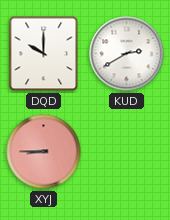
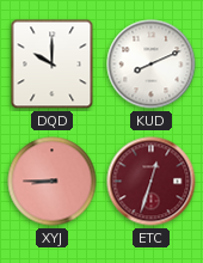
KUD: 2:40 -> 8:11 (152, 65)
ETC: none -> 12:33 (152, 182)
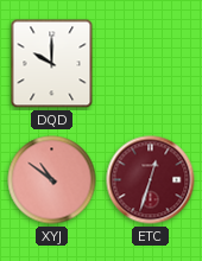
KUD: 8:11 -> none (152, 65)
XYJ: 8:45 -> 10:51 (52, 180)
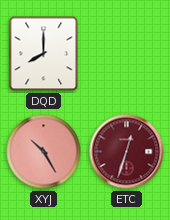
DQD: 10:00 -> 8:00 (44, 54)
XYJ: 10:51 -> 10:25 (44, 152)
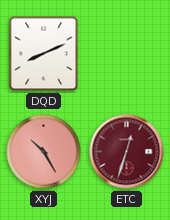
DQD: 8:00 -> 8:11 (44, 54)
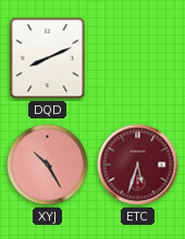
ETC: 12:33 -> 5:33 (138, 165)
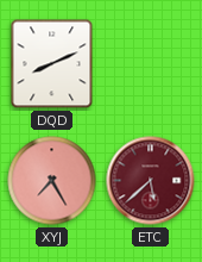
XYJ: 10:25 -> 7:25 (52, 181)
ETC: 5:33 -> 5:38 (151, 181)
